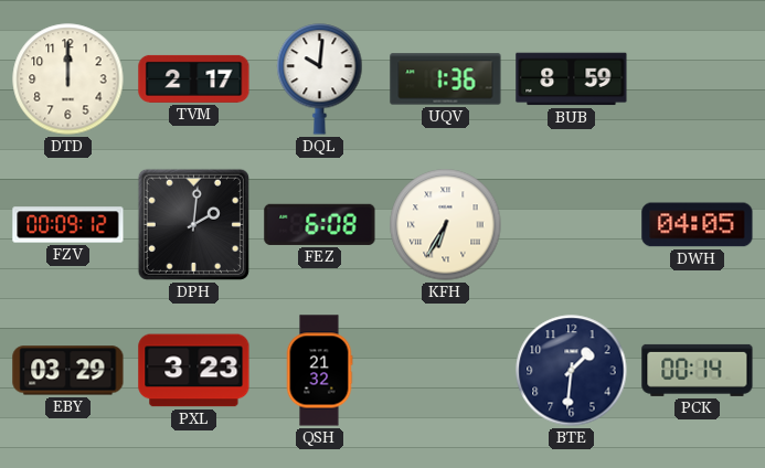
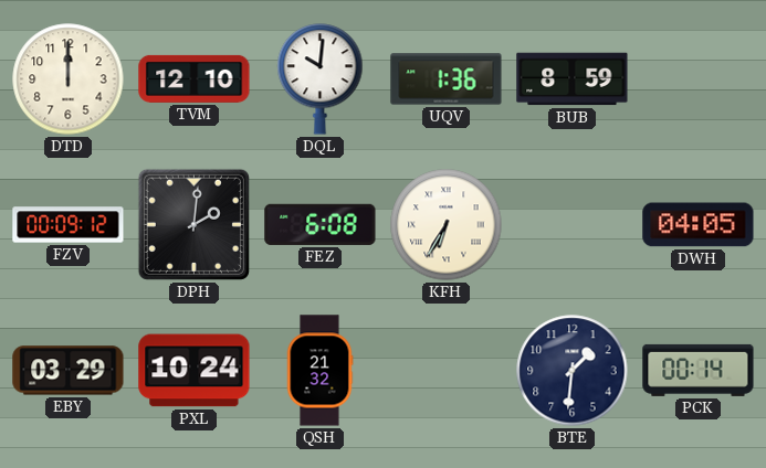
TVM: 2:17 -> 12:10 (195, 78)
PXL: 3:23 -> 10:24 (195, 371)
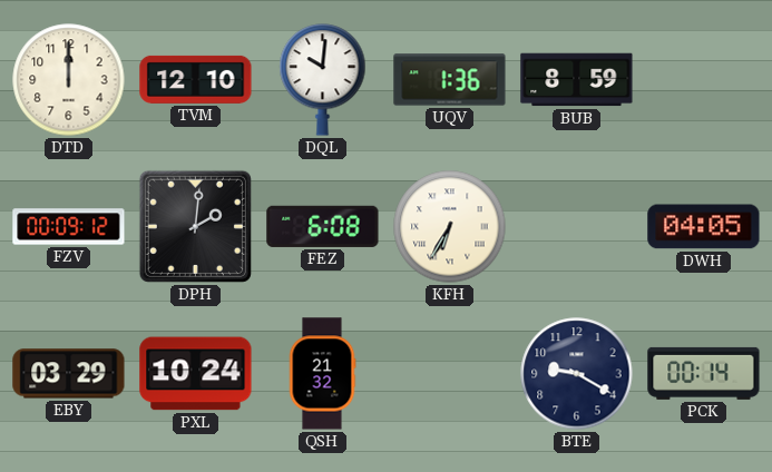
BTE: 1:31 -> 9:20 (577, 374)
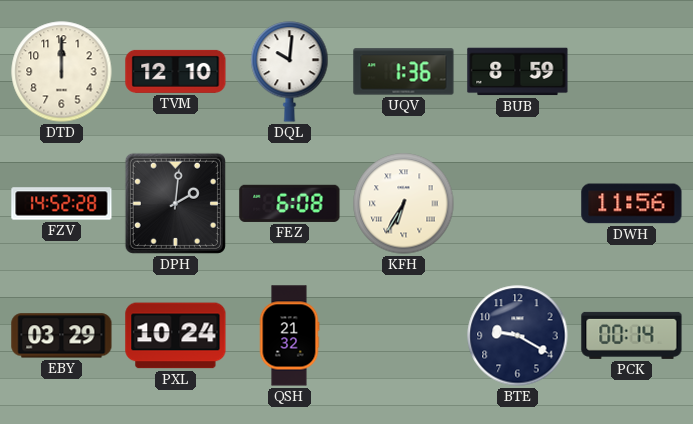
FZV: 00:09 -> 14:52 (62, 204)
DWH: 04:05 -> 11:56 (632, 204)
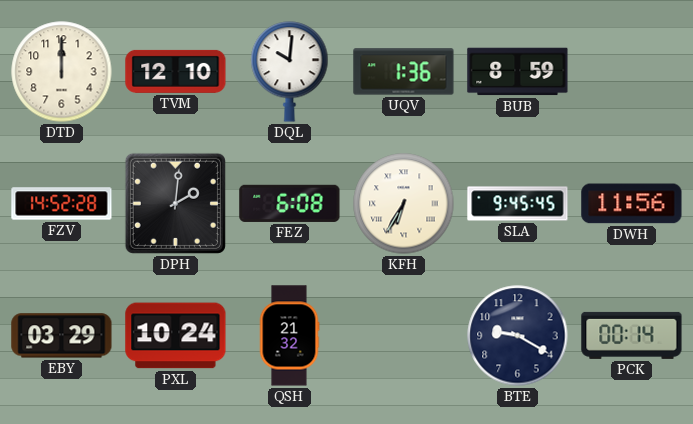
SLA: none -> 9:45 (518, 204)
